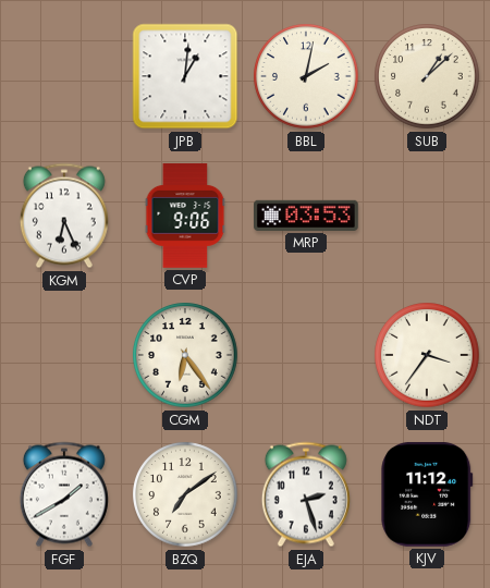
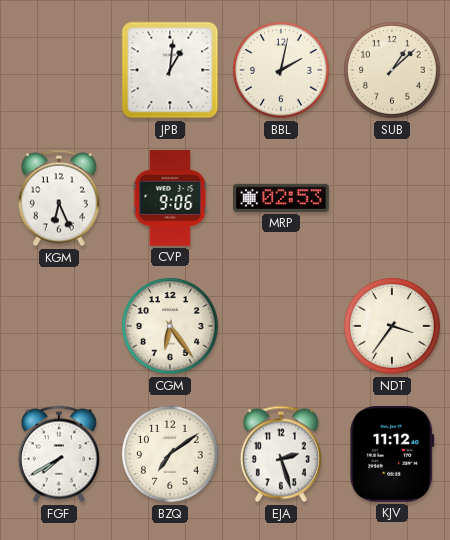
MRP: 03:53 -> 02:53 (282, 198)
FGF: 1:40 -> 7:40 (59, 454)
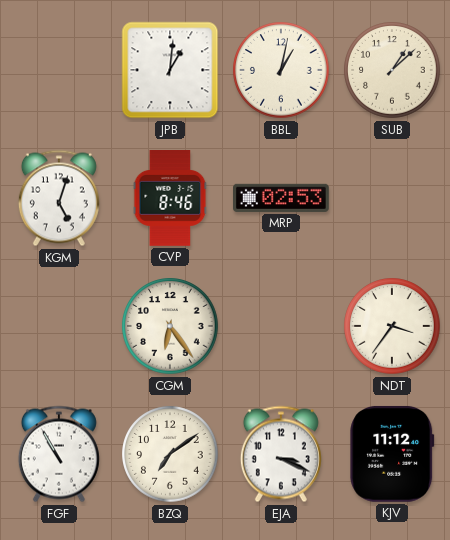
BBL: 2:02 -> 1:02 (281, 70)
KGM: 6:26 -> 5:03 (59, 198)
CVP: 9:06 -> 8:46 (170, 199)
FGF: 7:40 -> 10:55 (59, 454)
EJA: 2:27 -> 3:19 (281, 454)
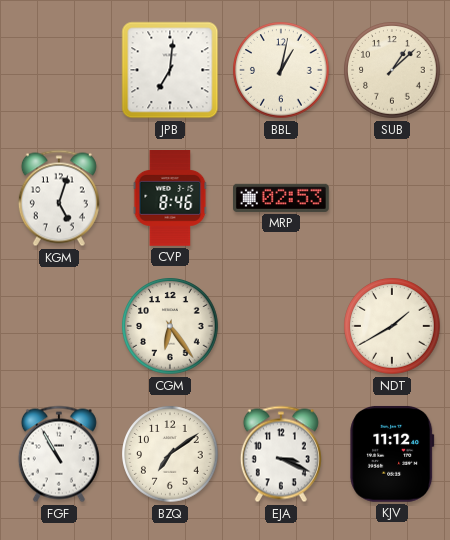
JPB: 1:01 -> 7:01 (170, 70)
NDT: 3:36 -> 1:40 (392, 326)
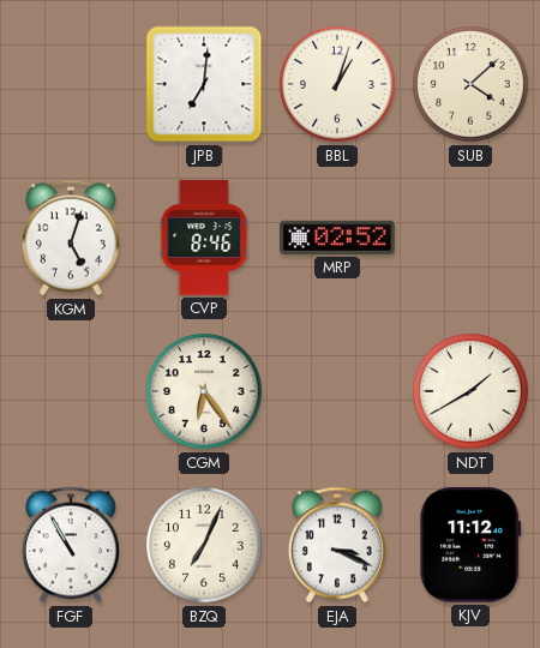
BBL: 1:02 -> 1:03 (337, 84)
SUB: 1:08 -> 4:08 (470, 84)
MRP: 02:53 -> 02:52 (338, 238)
BZQ: 7:09 -> 7:04 (204, 545)
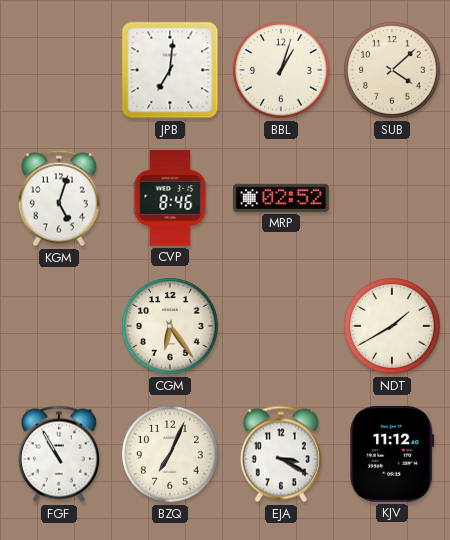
EJA: 3:19 -> 3:20 (281, 454)
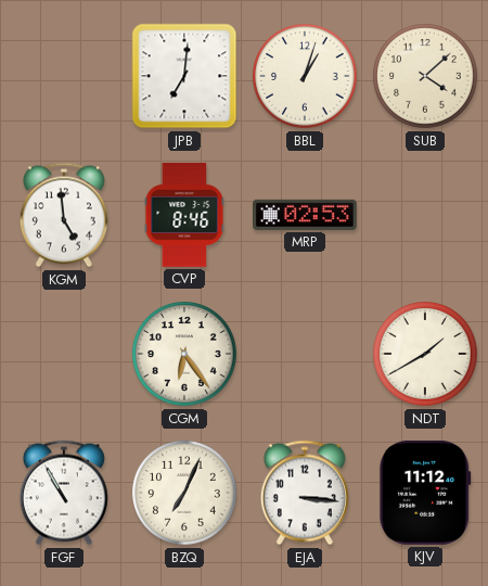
KGM: 5:03 -> 4:59 (64, 215)
MRP: 02:52 -> 02:53 (306, 215)
EJA: 3:20 -> 3:16 (305, 493)
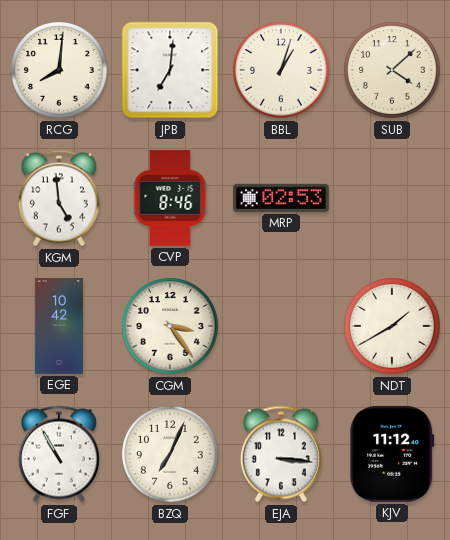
RCG: none -> 8:01 (59, 70)
EGE: none -> 10:42 (59, 326)
CGM: 6:24 -> 3:24 (170, 326)
